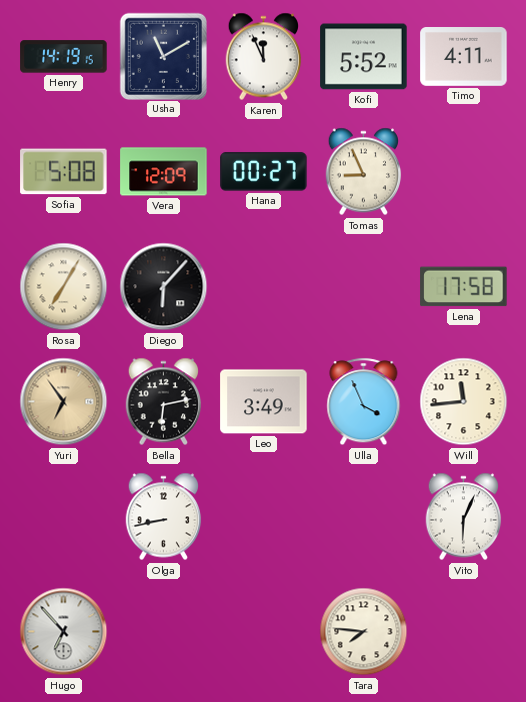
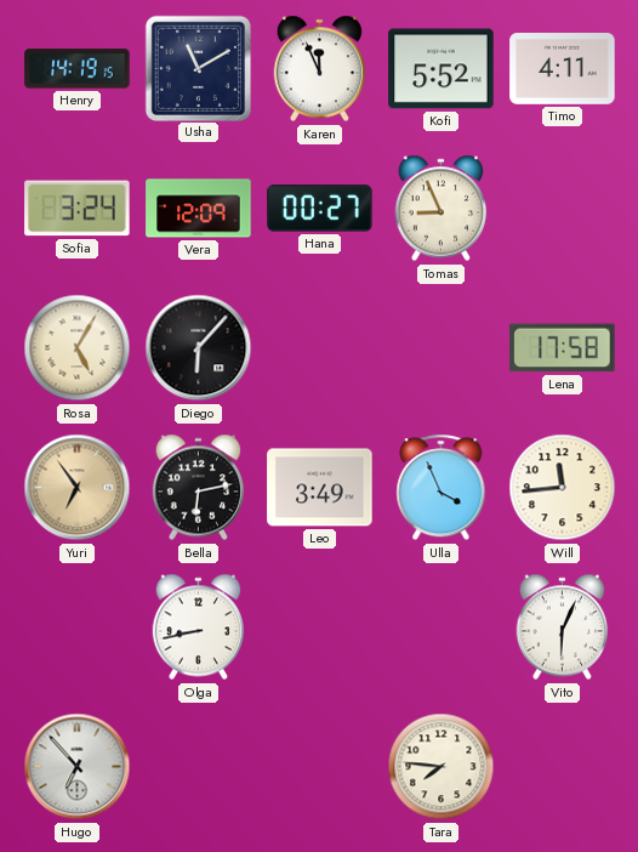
Sofia: 5:08 -> 3:24 (78, 209)
Rosa: 7:05 -> 5:05 (78, 348)
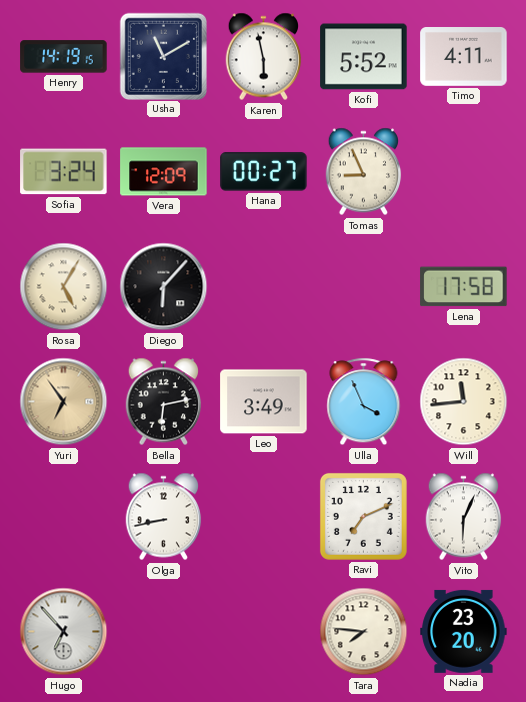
Karen: 11:56 -> 5:58 (264, 57)
Ravi: none -> 7:11 (363, 516)
Nadia: none -> 23:20 (464, 631)
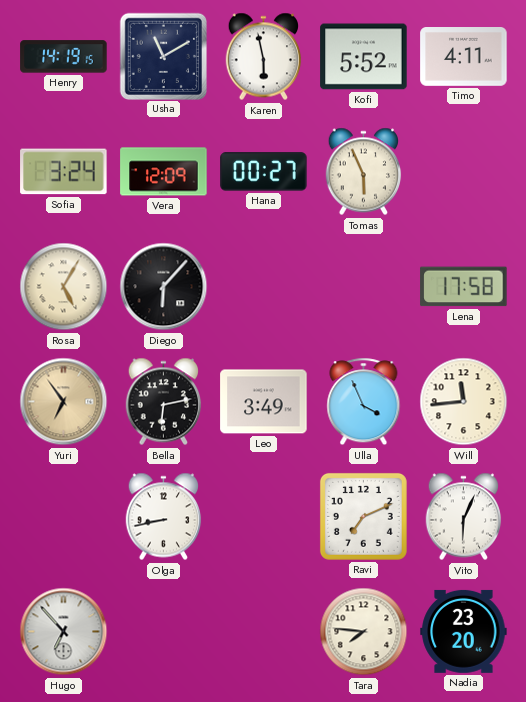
Tomas: 8:56 -> 5:56 (364, 172)
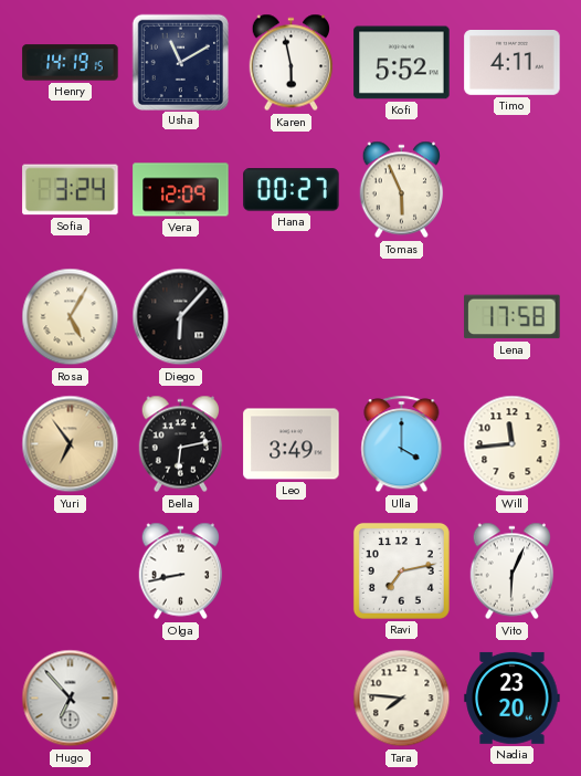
Ulla: 3:56 -> 4:00 (402, 444)
Ravi: 7:11 -> 7:13 (401, 570)
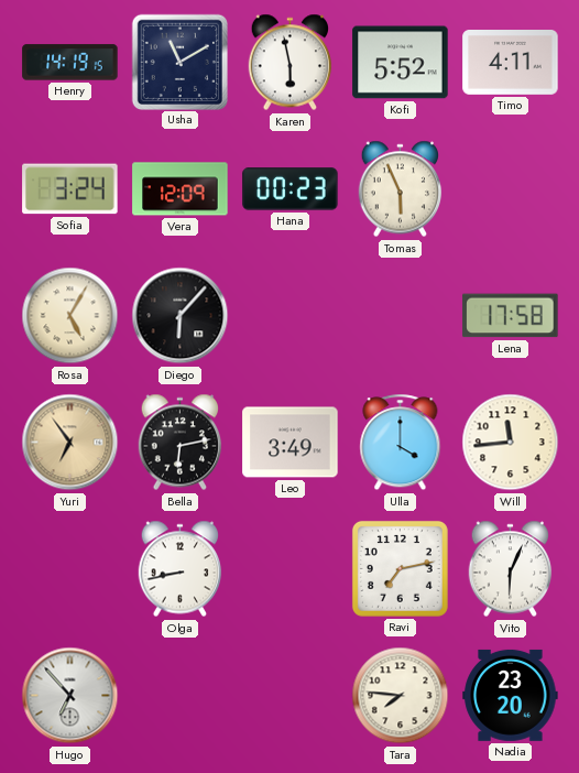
Hana: 00:27 -> 00:23 (291, 189)
